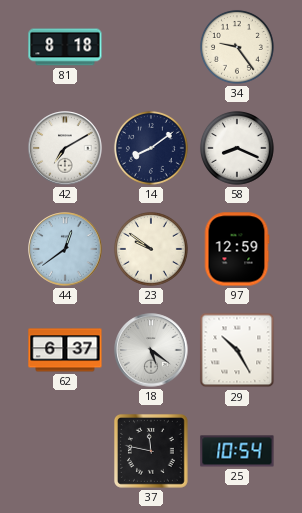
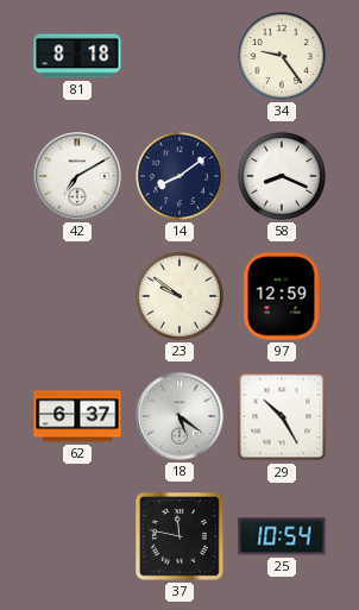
44: 12:39 -> none (65, 249)
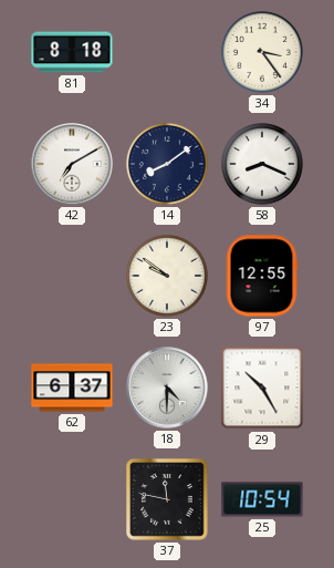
34: 9:24 -> 3:24 (262, 52)
97: 12:59 -> 12:55 (262, 276)
18: 5:21 -> 4:30 (167, 388)
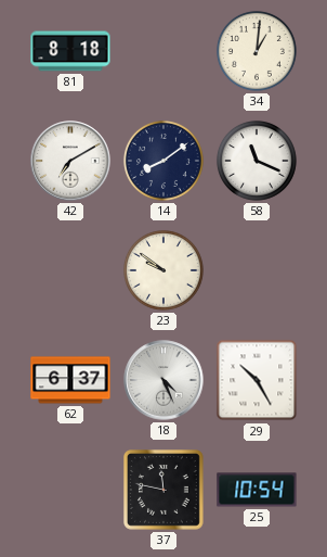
34: 3:24 -> 1:01 (257, 51)
58: 8:19 -> 11:19 (257, 161)
97: 12:55 -> none (262, 276)
18: 4:30 -> 4:26 (163, 380)
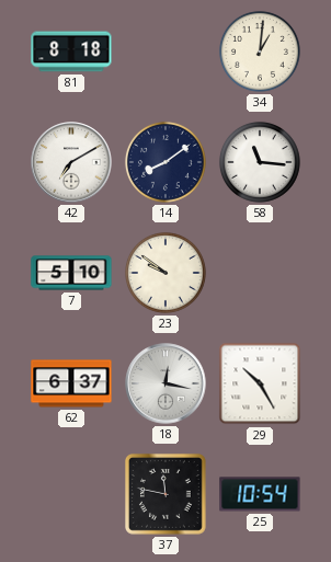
58: 11:19 -> 11:16 (260, 162)
7: none -> 5:10 (71, 273)
18: 4:26 -> 12:17 (165, 383)
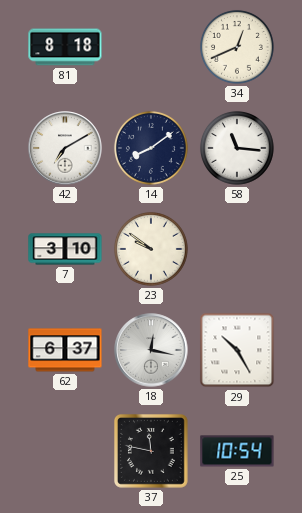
34: 1:01 -> 12:41 (237, 47)
7: 5:10 -> 3:10 (65, 249)
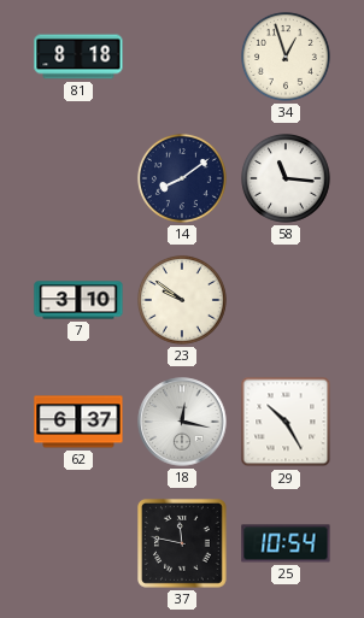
34: 12:41 -> 12:57 (286, 57)
42: 7:10 -> none (65, 148)
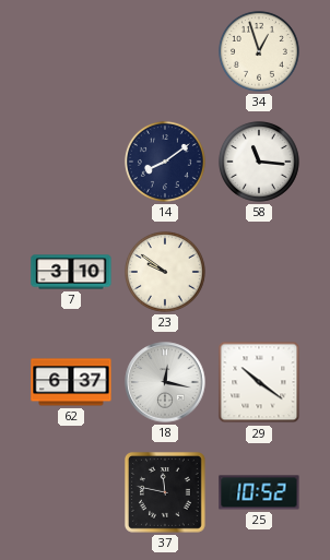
81: 8:18 -> none (78, 57)
29: 10:25 -> 10:21 (259, 382)
25: 10:54 -> 10:52 (259, 492)
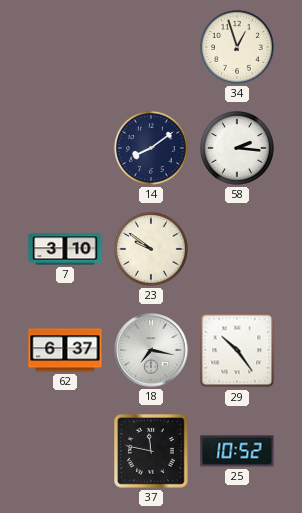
58: 11:16 -> 2:16 (237, 148)
18: 12:17 -> 7:17 (151, 350)
29: 10:21 -> 10:24 (237, 350)
